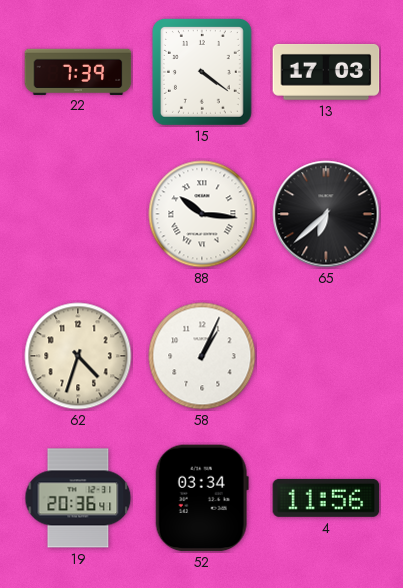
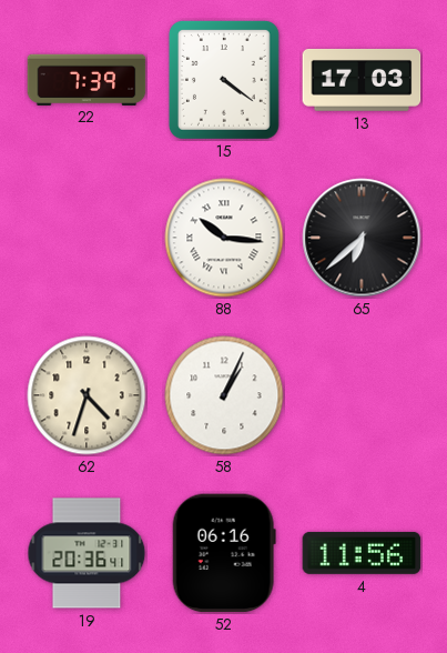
52: 03:34 -> 06:16 (224, 553)
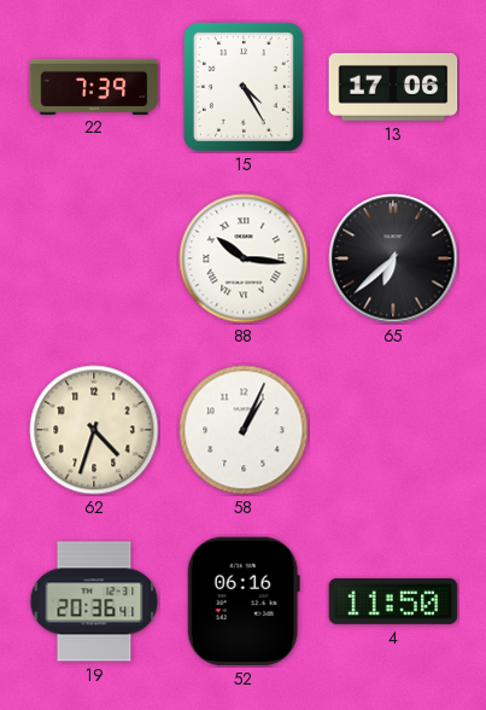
15: 4:21 -> 4:25 (244, 87)
13: 17:03 -> 17:06 (393, 87)
4: 11:56 -> 11:50 (393, 601)
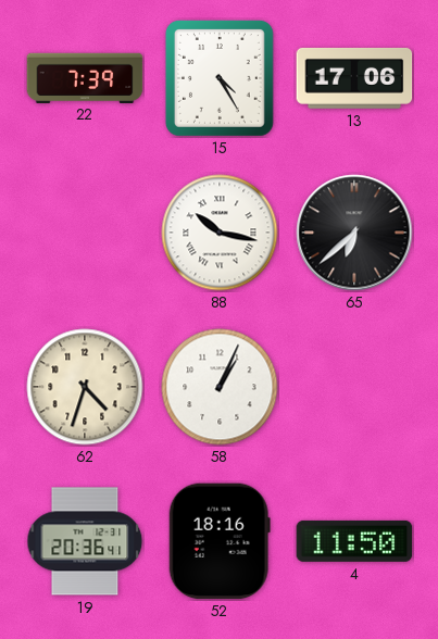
88: 10:16 -> 10:17 (220, 233)
52: 06:16 -> 18:16 (220, 541)
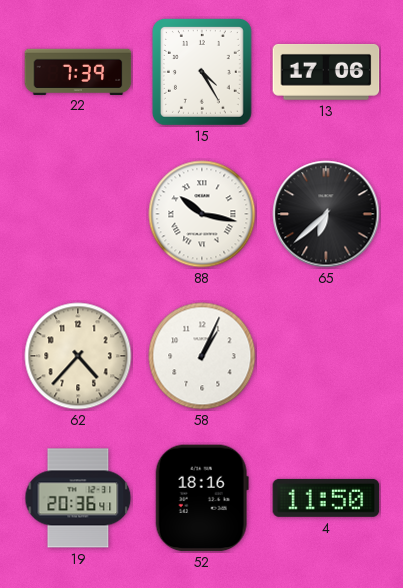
62: 4:33 -> 4:37 (78, 356)
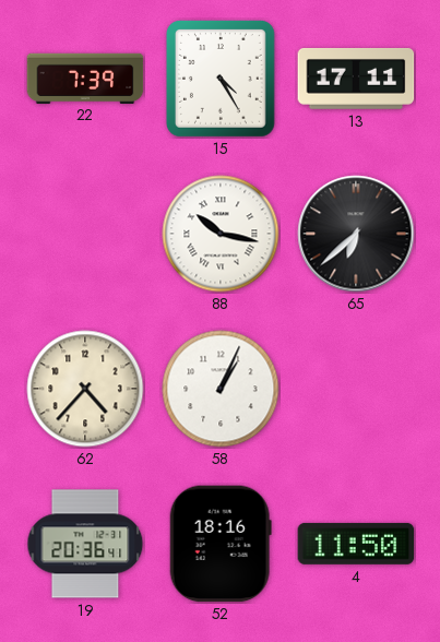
13: 17:06 -> 17:11 (356, 79)
